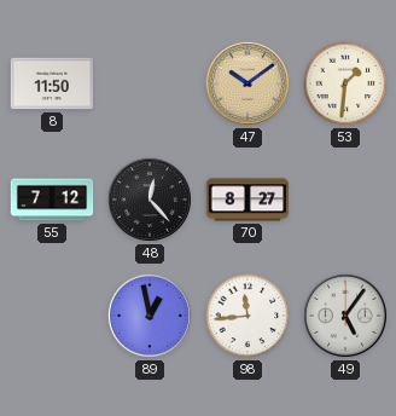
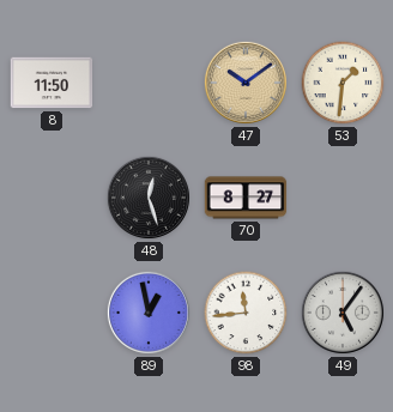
55: 7:12 -> none (52, 200)
48: 12:23 -> 12:27 (149, 198)
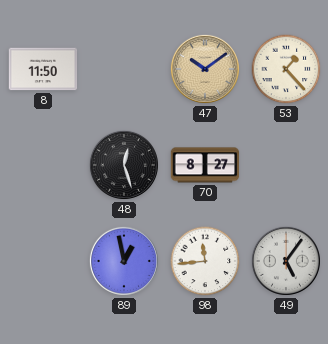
53: 1:31 -> 1:23 (286, 69)
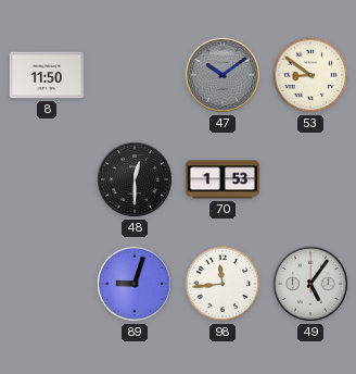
47 dial: champagne -> grey (223, 75)
53: 1:23 -> 8:51 (310, 75)
48: 12:27 -> 12:30 (135, 179)
70: 8:27 -> 1:53 (223, 179)
89: 12:58 -> 9:03 (135, 284)
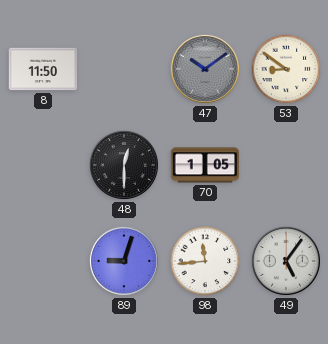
70: 1:53 -> 1:05 (205, 165)
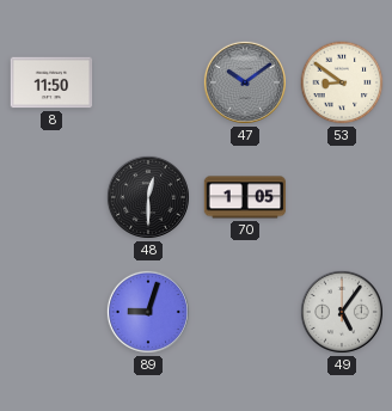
98: 11:44 -> none (205, 261)
